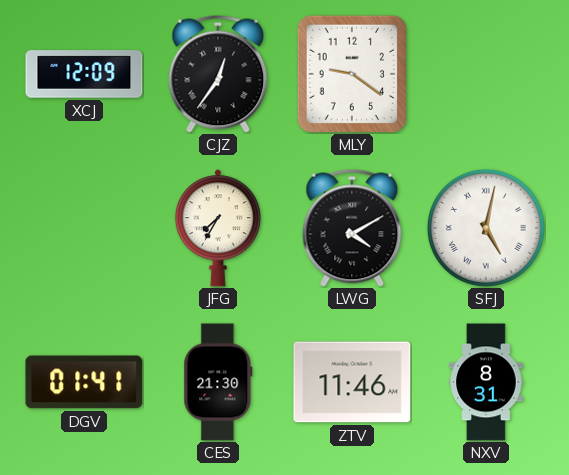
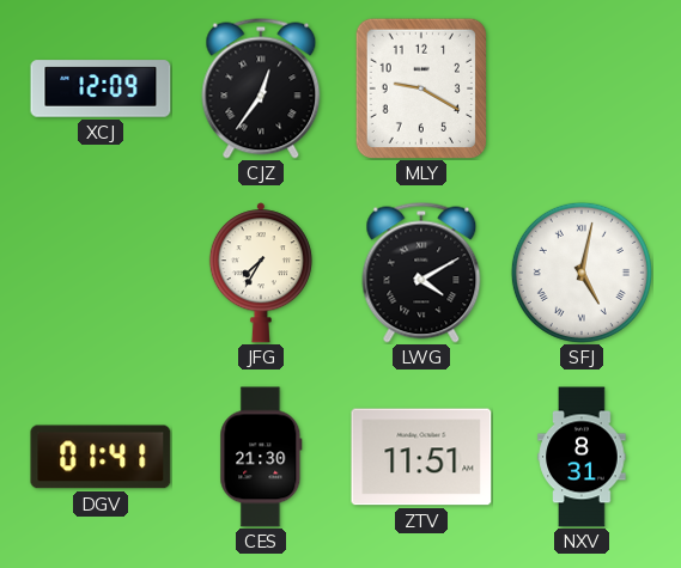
MLY: 9:21 -> 9:20 (420, 87)
ZTV: 11:46 -> 11:51 (421, 457)
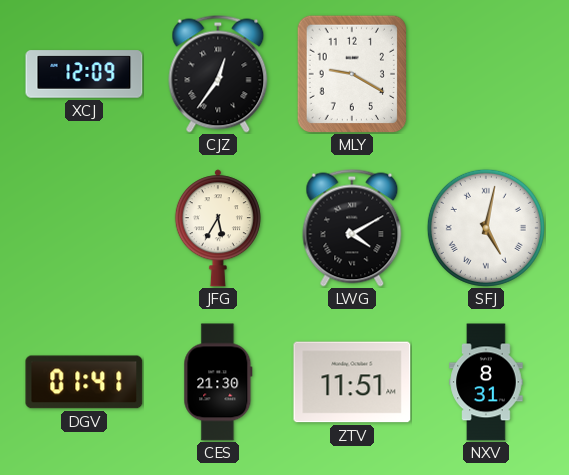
JFG: 7:35 -> 5:35 (218, 228)
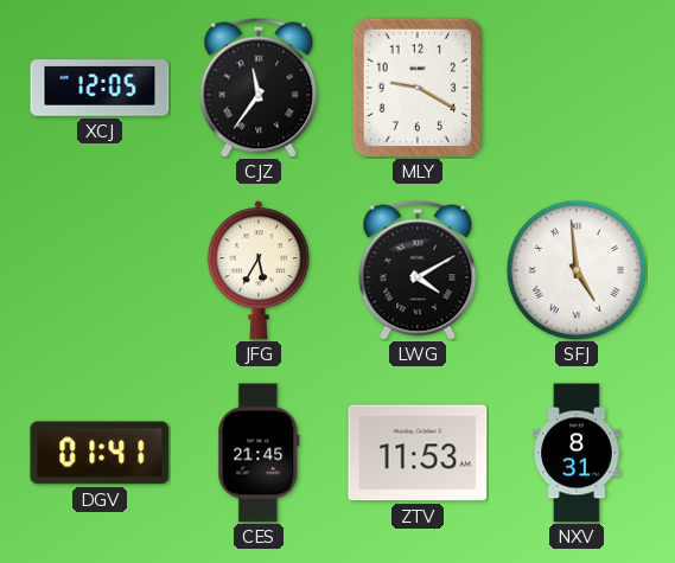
XCJ: 12:09 -> 12:05 (100, 88)
CJZ: 12:36 -> 11:36 (259, 88)
SFJ: 5:02 -> 4:59 (577, 270)
CES: 21:30 -> 21:45 (259, 453)
ZTV: 11:51 -> 11:53 (418, 453)
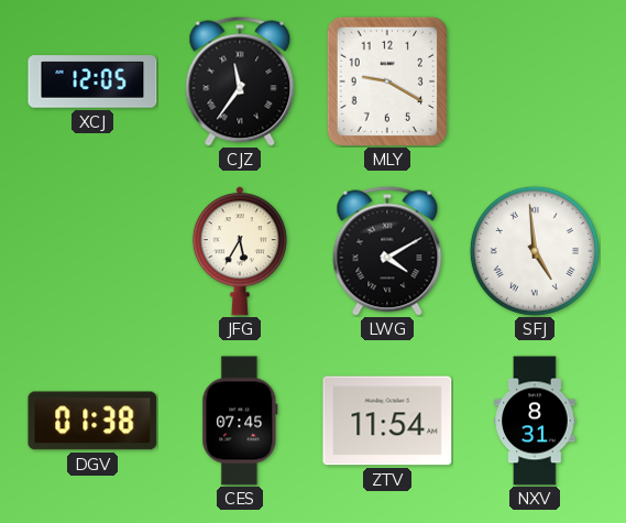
DGV: 01:41 -> 01:38 (92, 421)
CES: 21:45 -> 07:45 (240, 421)
ZTV: 11:53 -> 11:54 (387, 421)
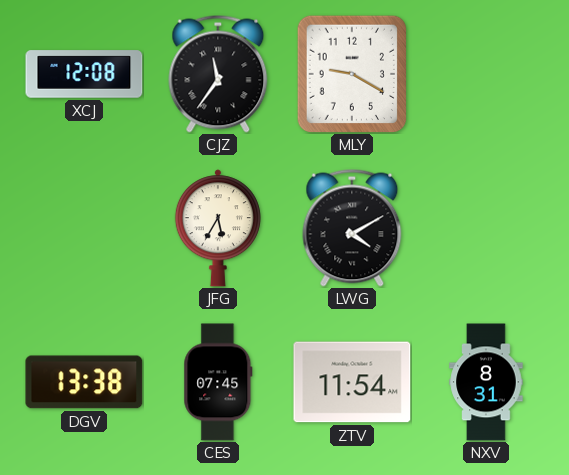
XCJ: 12:05 -> 12:08 (84, 74)
SFJ: 4:59 -> none (535, 251)
DGV: 01:38 -> 13:38 (84, 382)
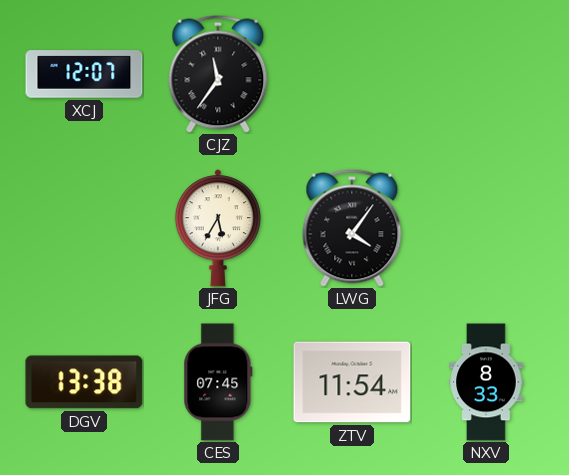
XCJ: 12:08 -> 12:07 (84, 74)
MLY: 9:20 -> none (351, 73)
LWG: 4:10 -> 4:06 (352, 228)
NXV: 8:31 -> 8:33 (486, 382)
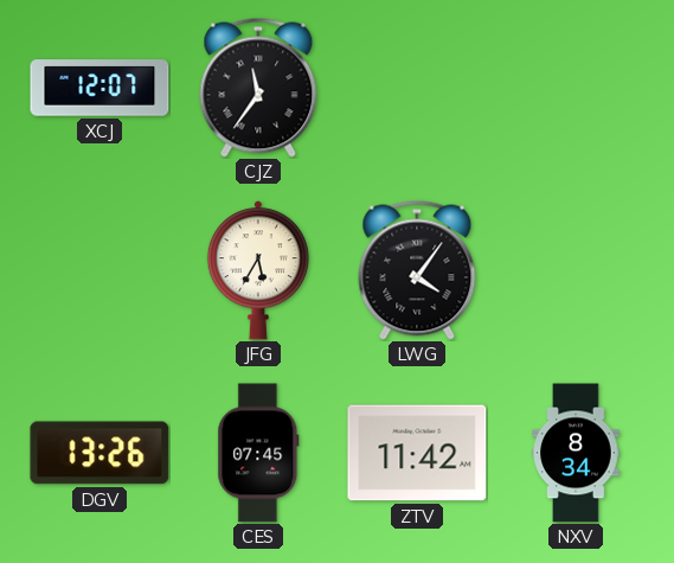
DGV: 13:38 -> 13:26 (100, 453)
ZTV: 11:54 -> 11:42 (417, 453)
NXV: 8:33 -> 8:34 (576, 453)
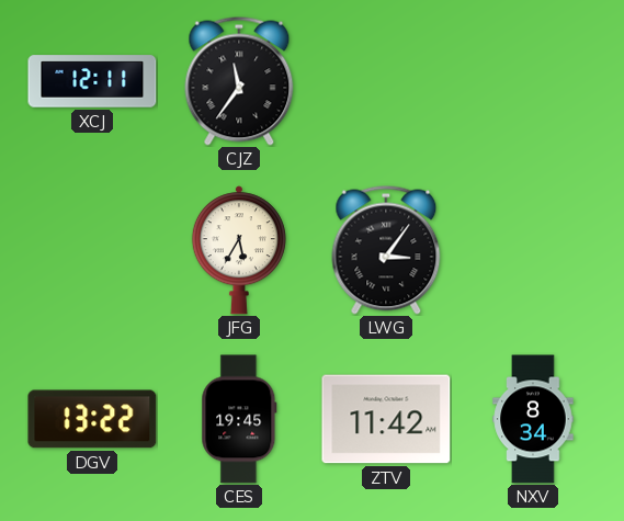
XCJ: 12:07 -> 12:11 (92, 81)
LWG: 4:06 -> 3:06 (386, 250)
DGV: 13:26 -> 13:22 (92, 419)
CES: 07:45 -> 19:45 (239, 419)
